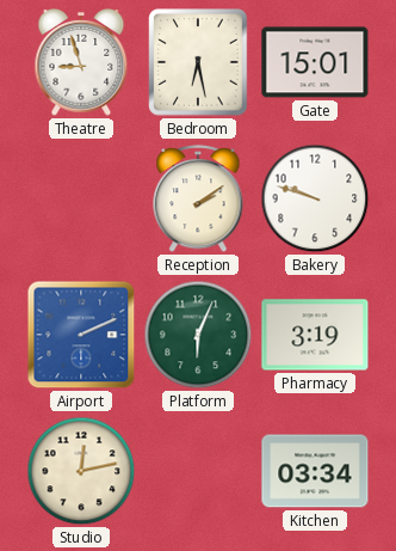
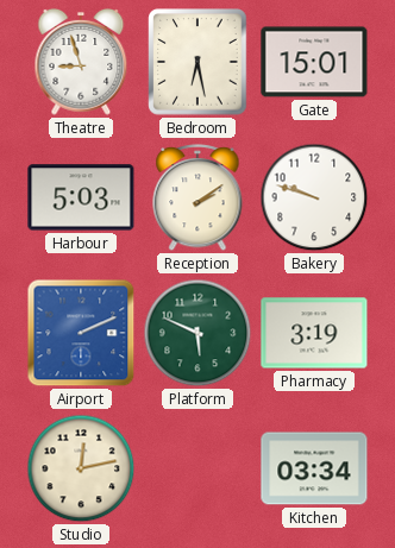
Harbour: none -> 5:03 (81, 197)
Platform: 6:04 -> 5:49 (197, 333)
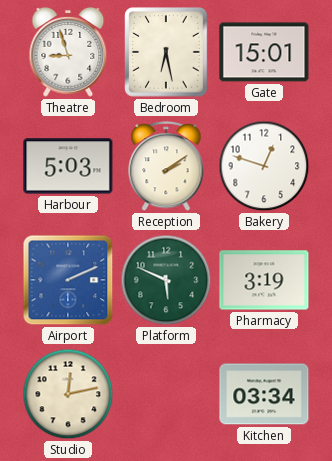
Bakery: 9:48 -> 12:48 (264, 166)
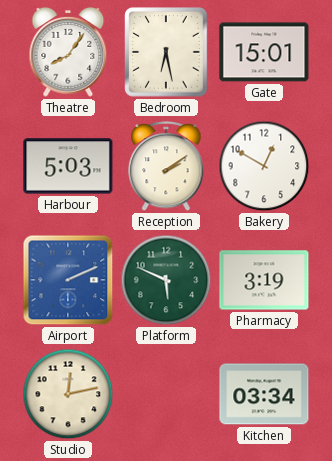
Theatre: 8:57 -> 8:06 (68, 52)
Bakery: 12:48 -> 12:50 (264, 166)
